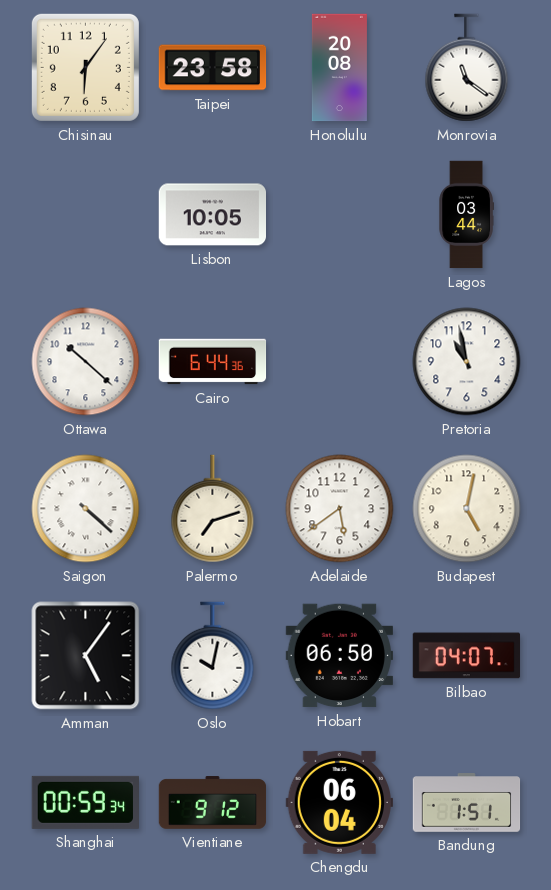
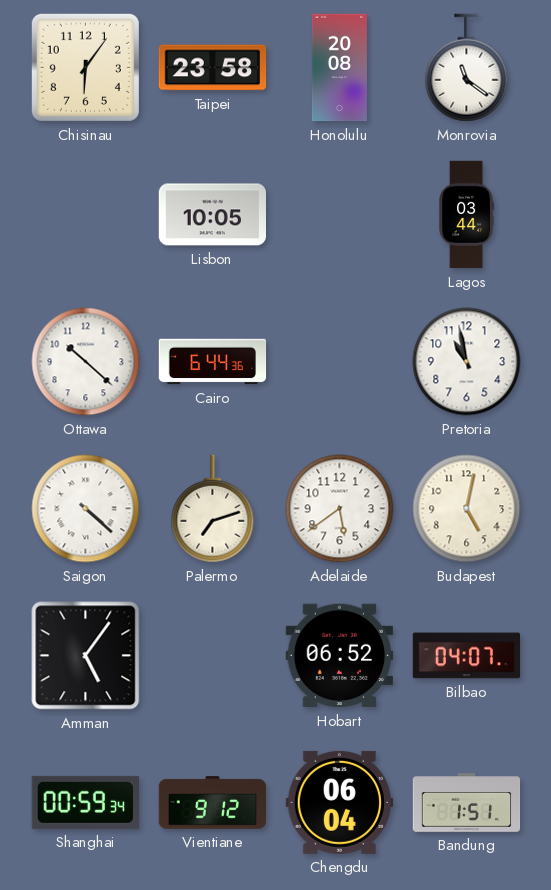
Oslo: 10:02 -> none (213, 656)
Hobart: 06:50 -> 06:52 (339, 656)
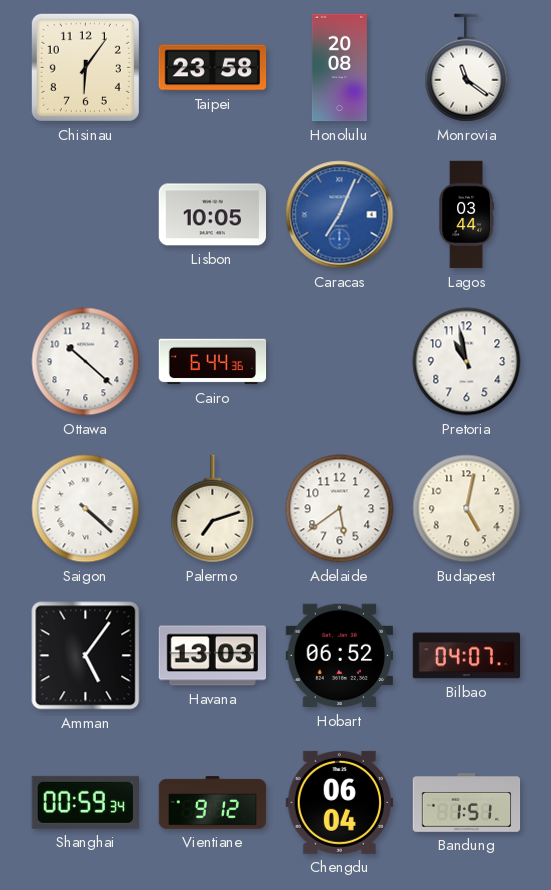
Caracas: none -> 7:04 (340, 215)
Havana: none -> 13:03 (212, 656)
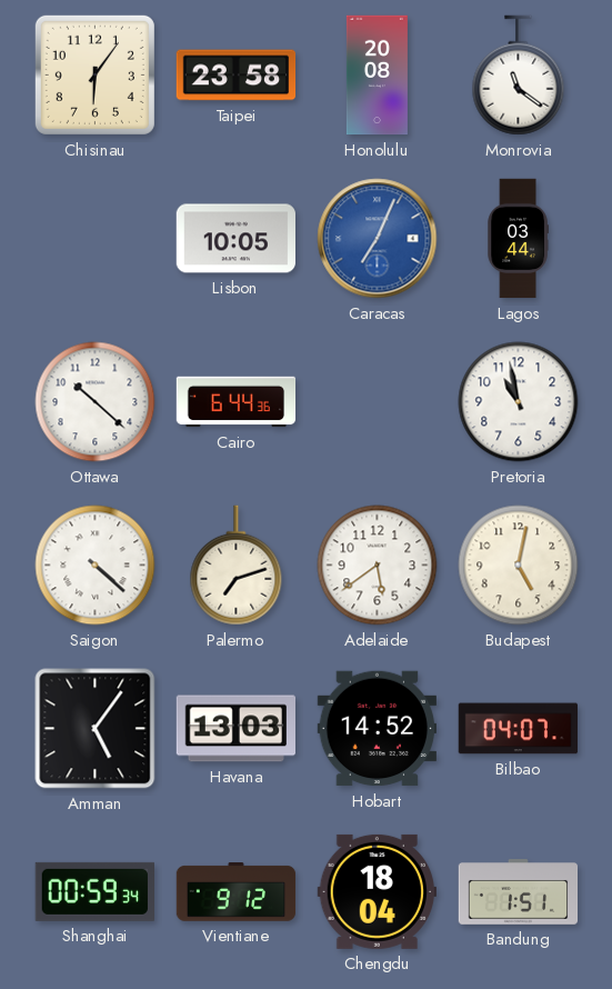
Hobart: 06:52 -> 14:52 (377, 729)
Chengdu: 06:04 -> 18:04 (377, 891)
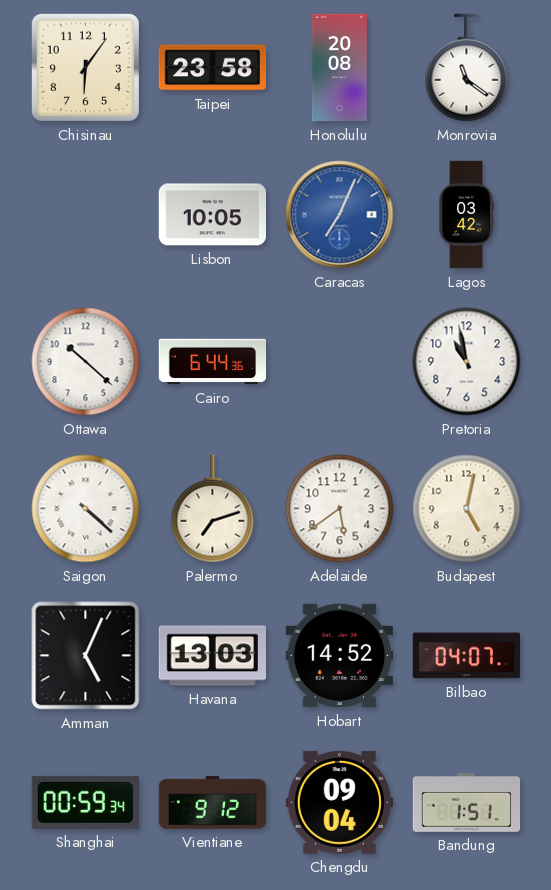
Lagos: 03:44 -> 03:42 (466, 215)
Amman: 5:06 -> 5:04 (86, 656)
Chengdu: 18:04 -> 09:04 (339, 802)
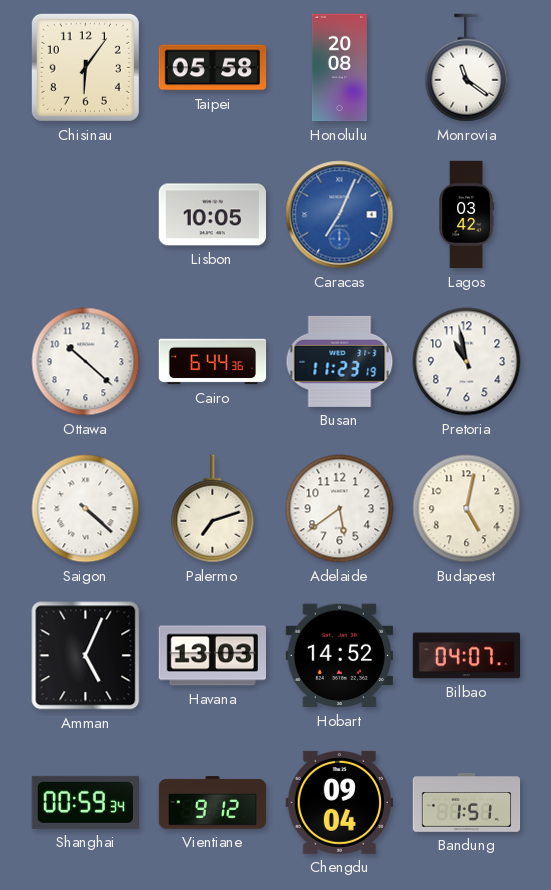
Taipei: 23:58 -> 05:58 (213, 68)
Busan: none -> 11:23 (340, 361)
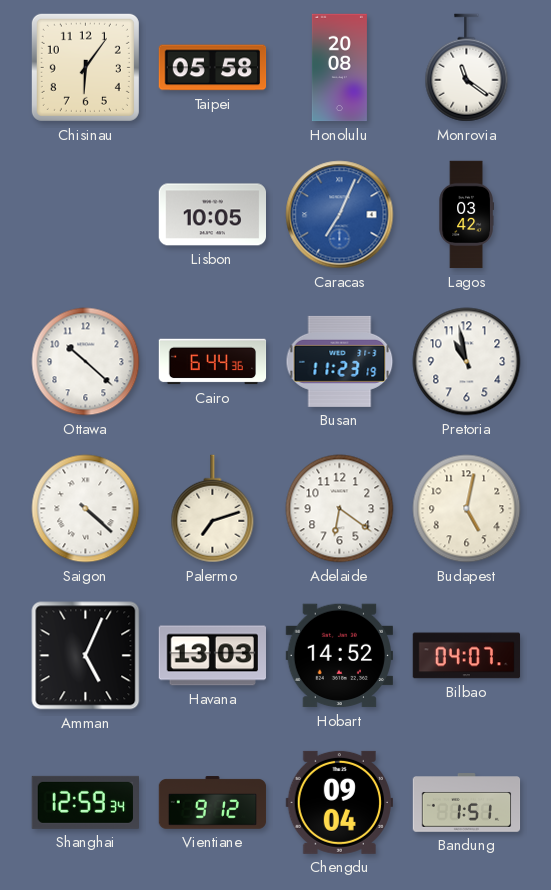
Adelaide: 5:39 -> 6:21 (340, 509)
Shanghai: 00:59 -> 12:59 (85, 802)
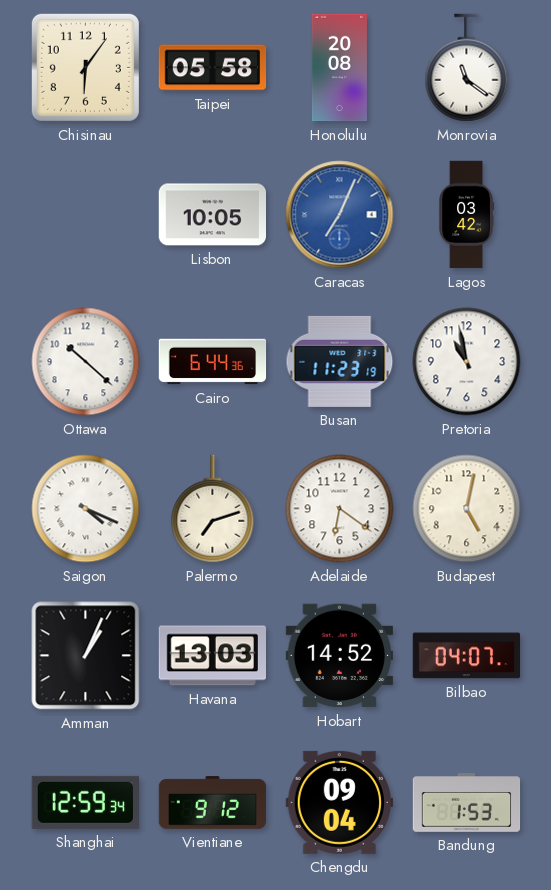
Saigon: 4:22 -> 4:19 (86, 509)
Amman: 5:04 -> 1:04 (86, 656)
Bandung: 1:51 -> 1:53 (467, 803)
